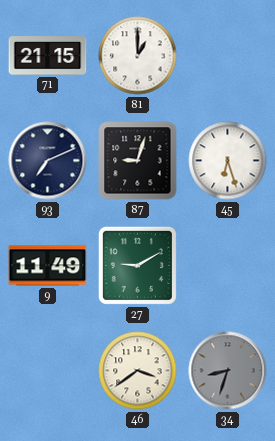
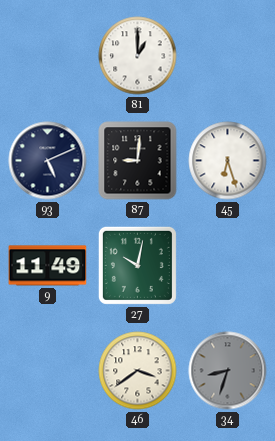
71: 21:15 -> none (48, 56)
93: 7:11 -> 5:11 (48, 161)
87: 9:03 -> 9:01 (138, 161)
27: 9:10 -> 10:02 (137, 265)
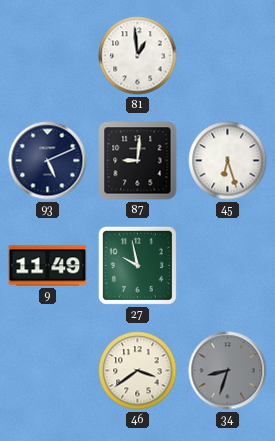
81: 1:00 -> 12:59 (138, 56)
27: 10:02 -> 9:58 (137, 265)
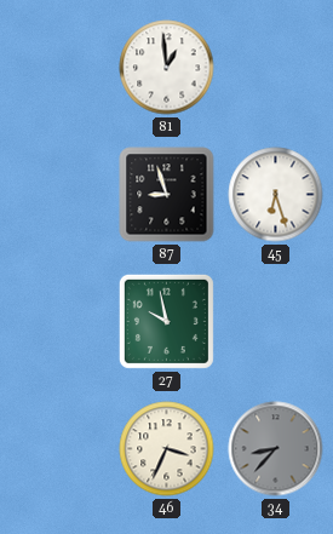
93: 5:11 -> none (48, 161)
87: 9:01 -> 8:57 (167, 195)
9: 11:49 -> none (48, 266)
46: 3:39 -> 3:34 (167, 449)
34: 8:33 -> 8:37 (276, 449)
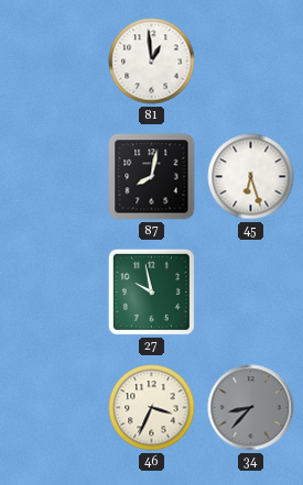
87: 8:57 -> 8:02 (152, 177)
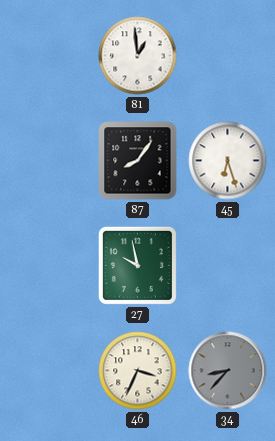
87: 8:02 -> 8:06 (138, 161)
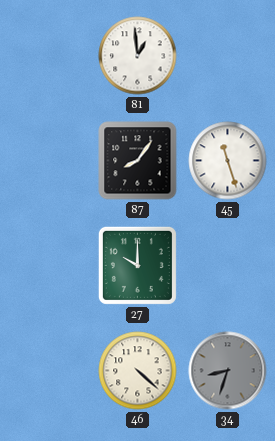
45: 6:27 -> 11:27 (228, 161)
27: 9:58 -> 10:00 (137, 265)
46: 3:34 -> 4:22 (138, 371)
34: 8:37 -> 8:33 (228, 371)
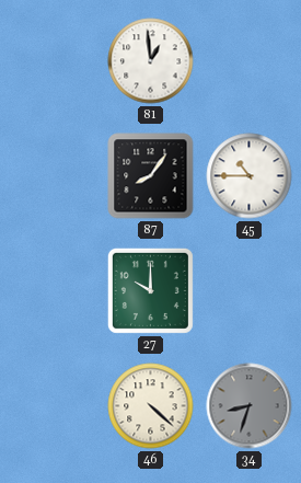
45: 11:27 -> 10:45 (250, 176)
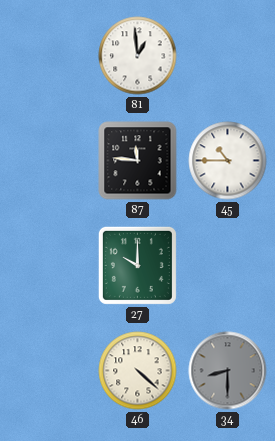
87: 8:06 -> 11:46 (138, 161)
34: 8:33 -> 8:30 (228, 371)
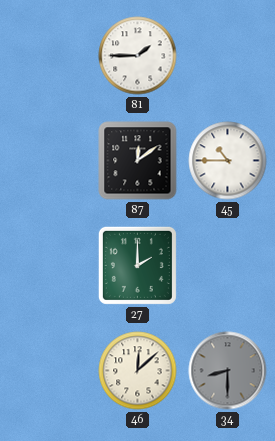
81: 12:59 -> 1:45 (138, 56)
87: 11:46 -> 12:09 (138, 161)
27: 10:00 -> 2:00 (137, 265)
46: 4:22 -> 12:08 (138, 371)
